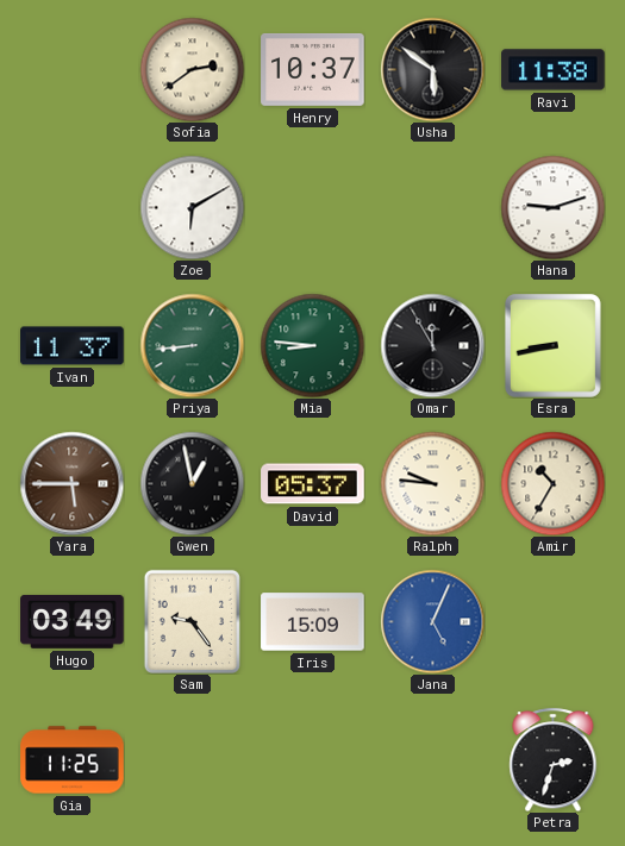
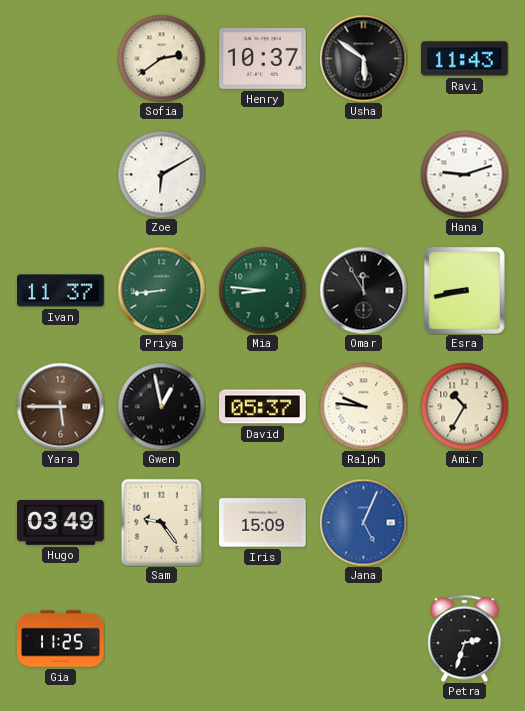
Ravi: 11:38 -> 11:43 (465, 59)
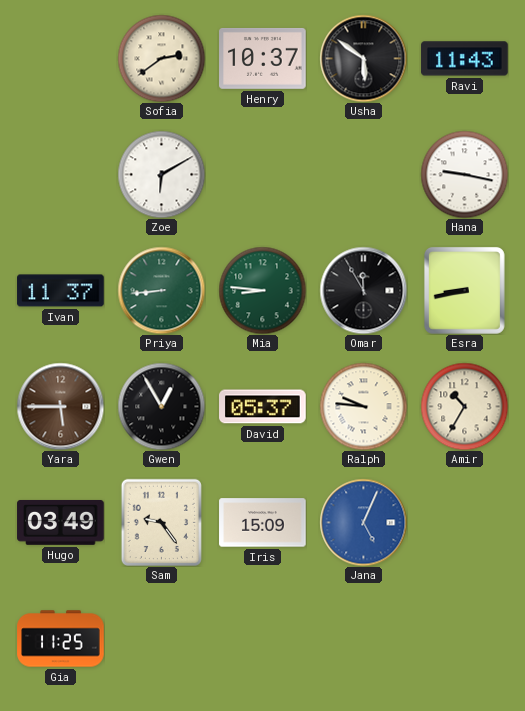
Hana: 9:12 -> 9:17 (464, 174)
Gwen: 12:58 -> 12:55 (161, 406)
Petra: 2:33 -> none (465, 638)
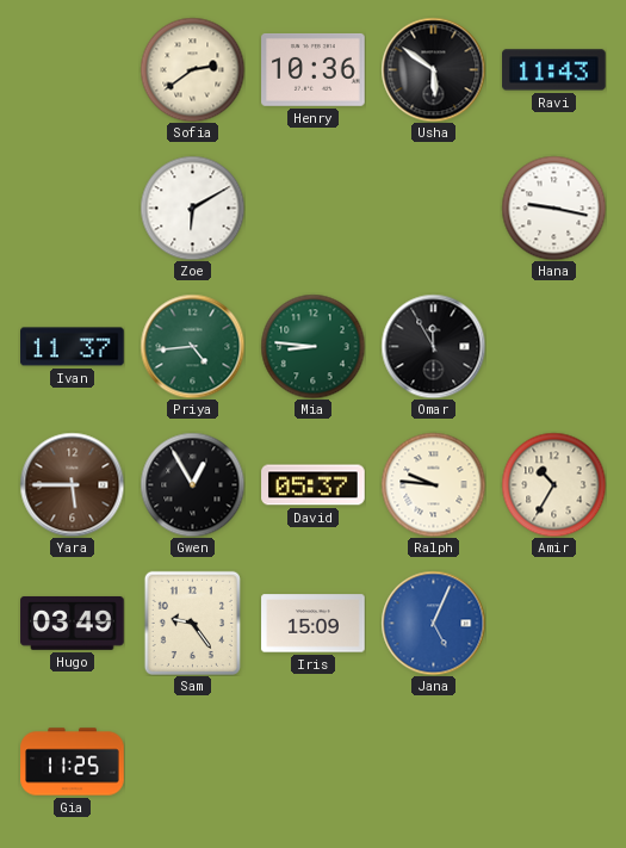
Henry: 10:37 -> 10:36 (314, 69)
Priya: 8:44 -> 4:44 (192, 346)
Esra: 8:43 -> none (464, 290)
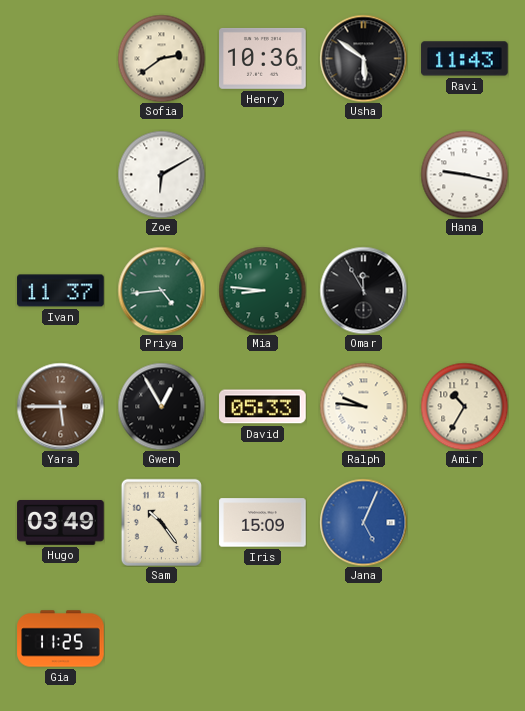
David: 05:37 -> 05:33 (263, 407)
Sam: 9:24 -> 10:24 (161, 522)
